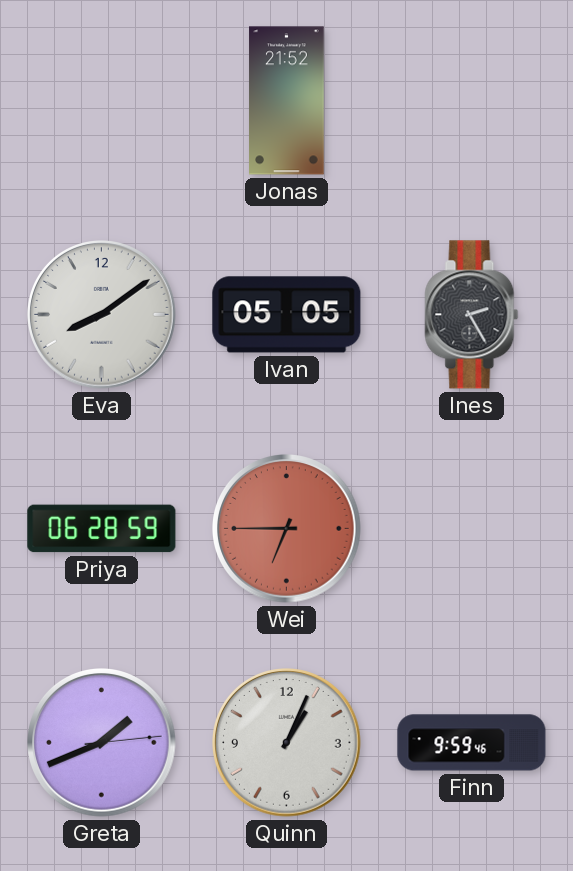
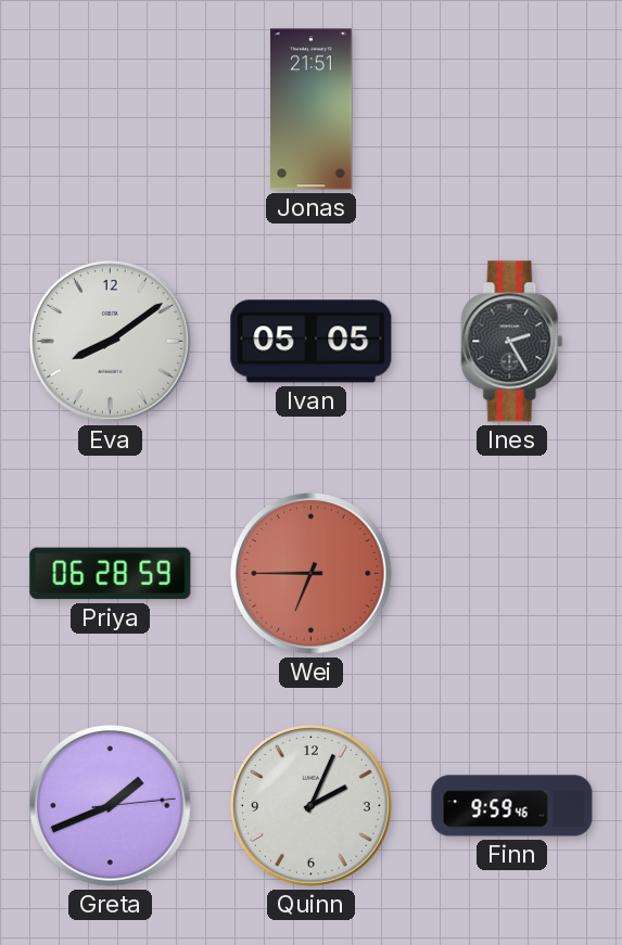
Jonas: 21:52 -> 21:51 (312, 110)
Quinn: 1:04 -> 2:04 (312, 806)
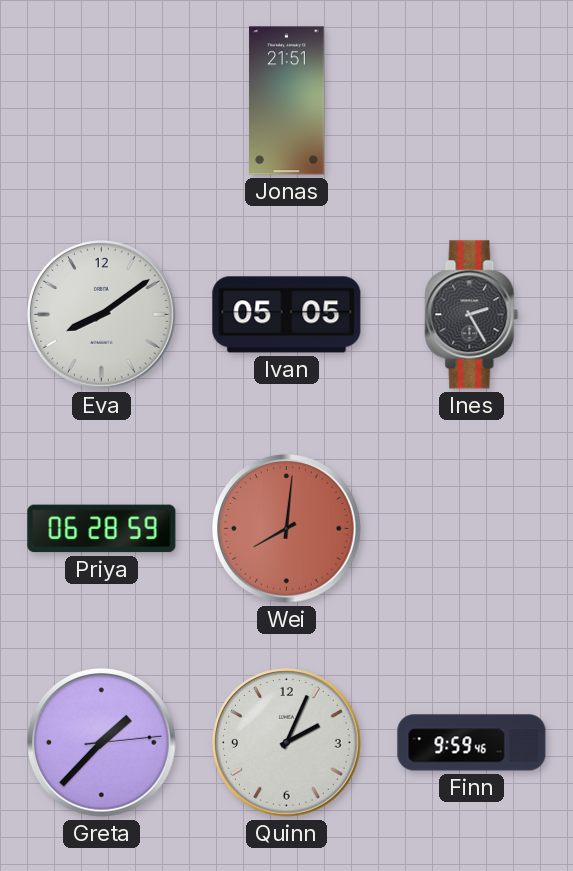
Wei: 6:45 -> 8:01 (287, 529)
Greta: 1:41 -> 1:37 (102, 743)
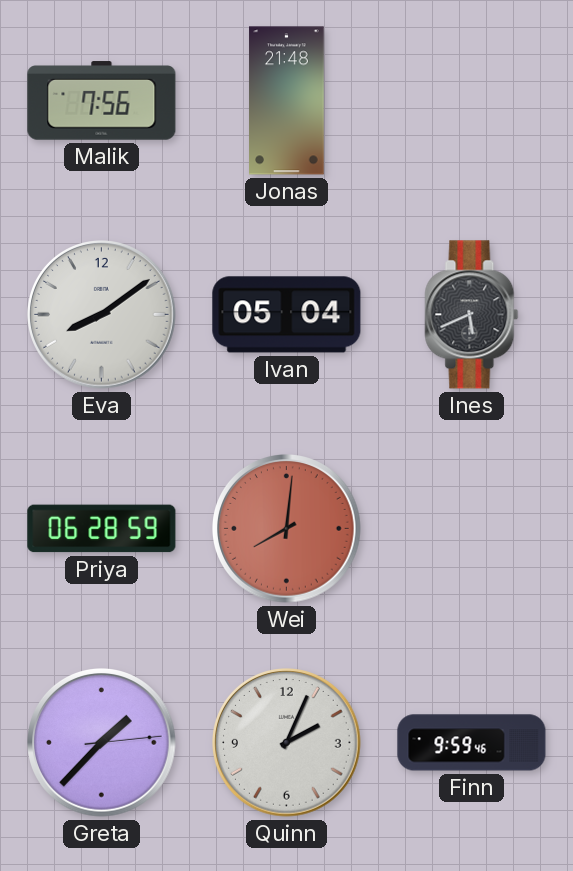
Malik: none -> 7:56 (102, 101)
Jonas: 21:51 -> 21:48 (287, 101)
Ivan: 05:05 -> 05:04 (287, 315)
Ines: 2:25 -> 5:41 (472, 315)
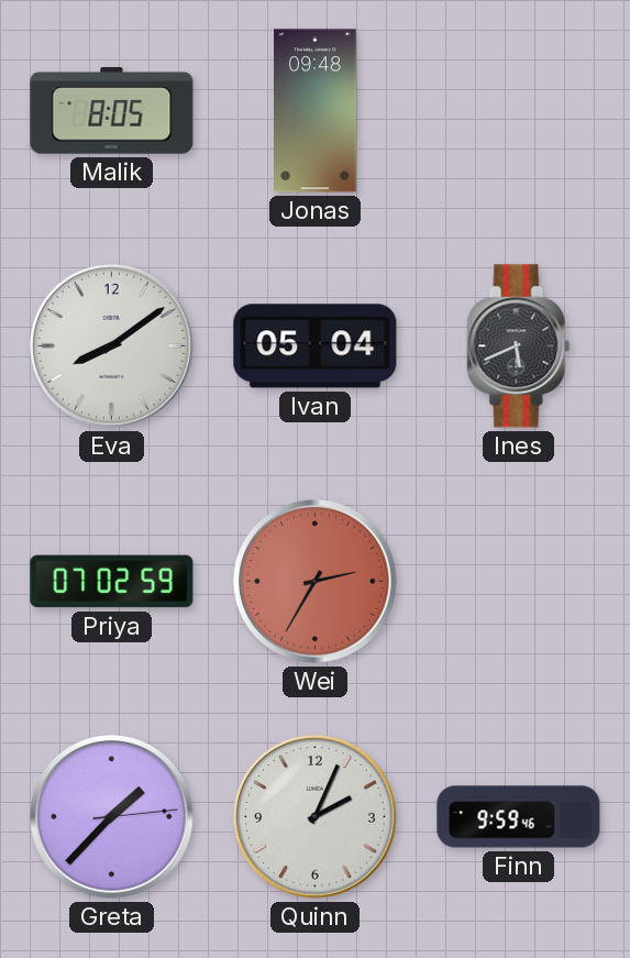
Malik: 7:56 -> 8:05 (112, 111)
Jonas: 21:48 -> 09:48 (316, 111)
Priya: 06:28 -> 07:02 (112, 582)
Wei: 8:01 -> 2:35 (316, 582)
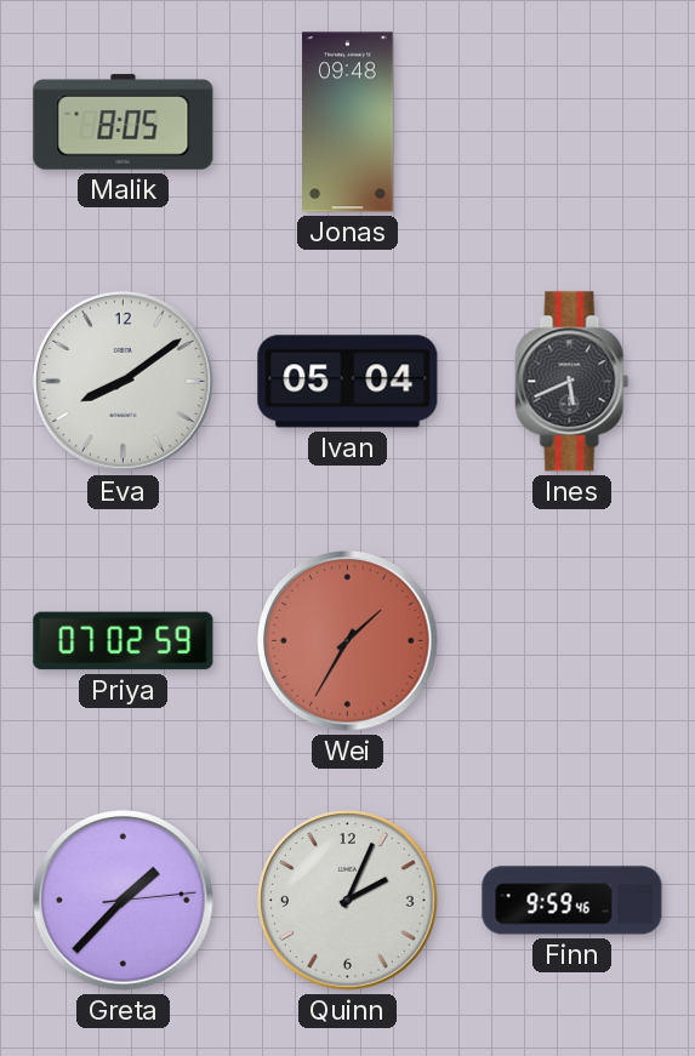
Wei: 2:35 -> 1:35 (348, 641)
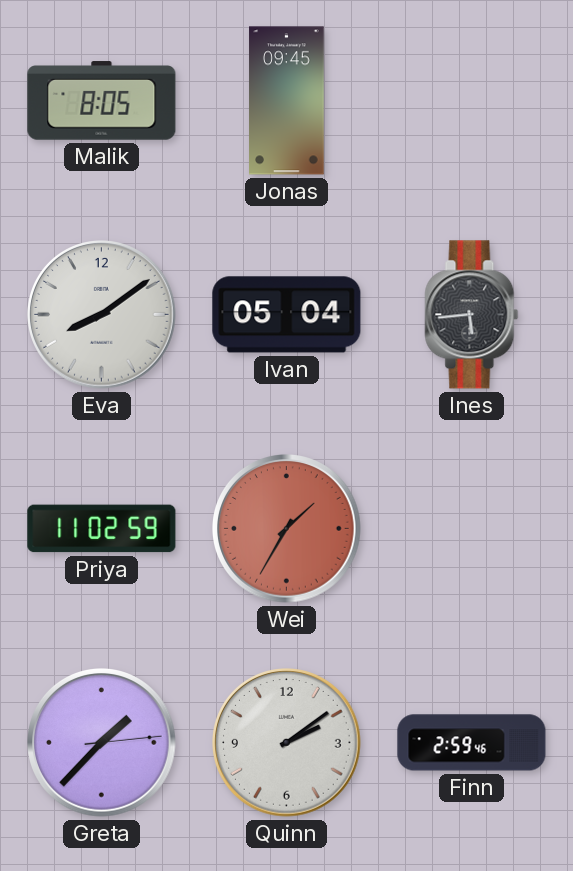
Jonas: 09:48 -> 09:45 (287, 101)
Ines: 5:41 -> 5:44 (472, 315)
Priya: 07:02 -> 11:02 (102, 529)
Quinn: 2:04 -> 2:09 (287, 743)
Finn: 9:59 -> 2:59 (472, 743)
